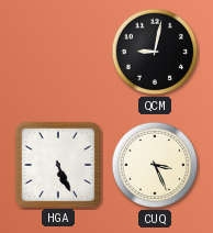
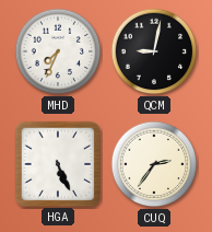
MHD: none -> 7:34 (58, 51)
CUQ: 3:26 -> 2:36 (154, 164)
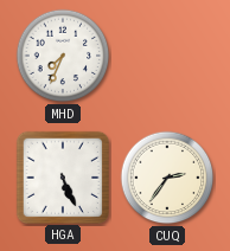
QCM: 9:02 -> none (154, 51)
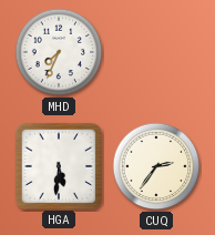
HGA: 5:26 -> 5:31 (58, 165)
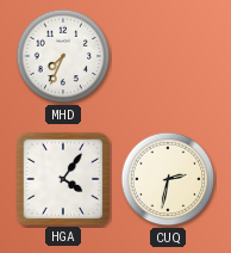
HGA: 5:31 -> 4:06 (62, 178)
CUQ: 2:36 -> 2:32 (168, 179)
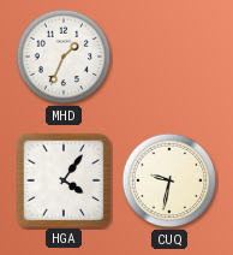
MHD: 7:34 -> 1:34 (64, 57)
CUQ: 2:32 -> 9:32 (169, 180)
